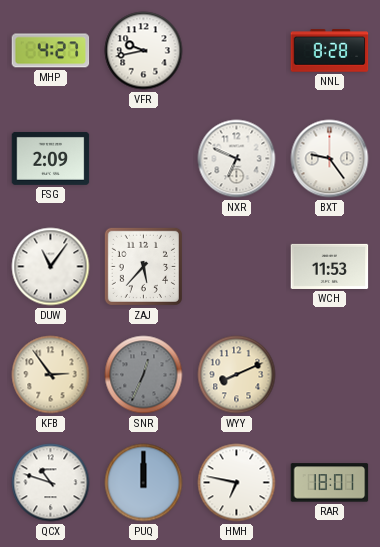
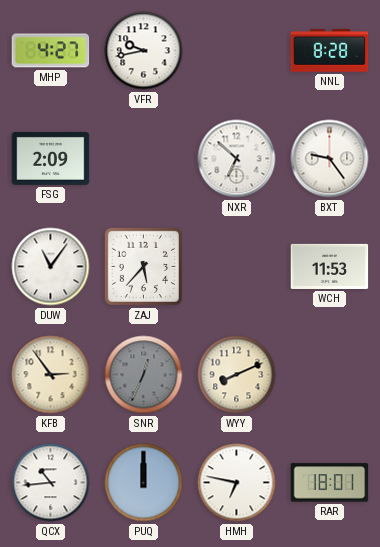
NXR: 6:49 -> 6:52 (237, 159)
QCX: 10:48 -> 10:44 (51, 483)
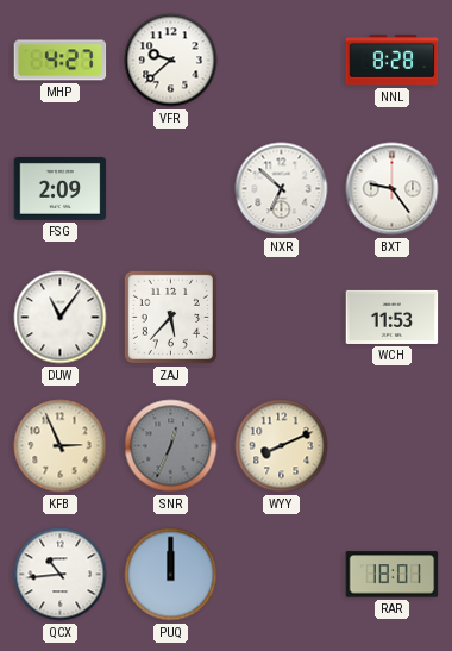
VFR: 9:43 -> 9:38 (171, 61)
KFB: 2:54 -> 2:56 (61, 446)
HMH: 6:47 -> none (237, 483)
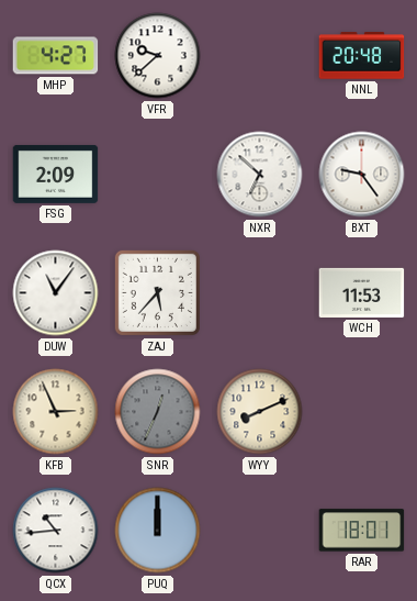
NNL: 8:28 -> 20:48 (362, 56)
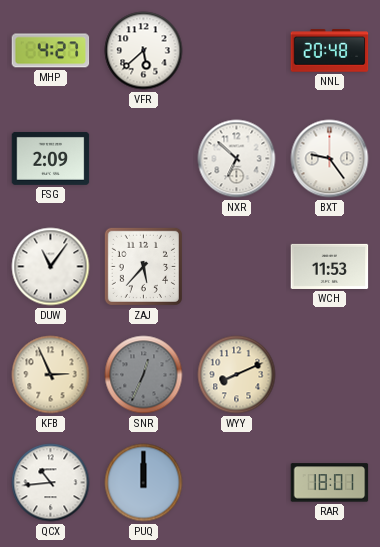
VFR: 9:38 -> 5:38 (144, 51)
